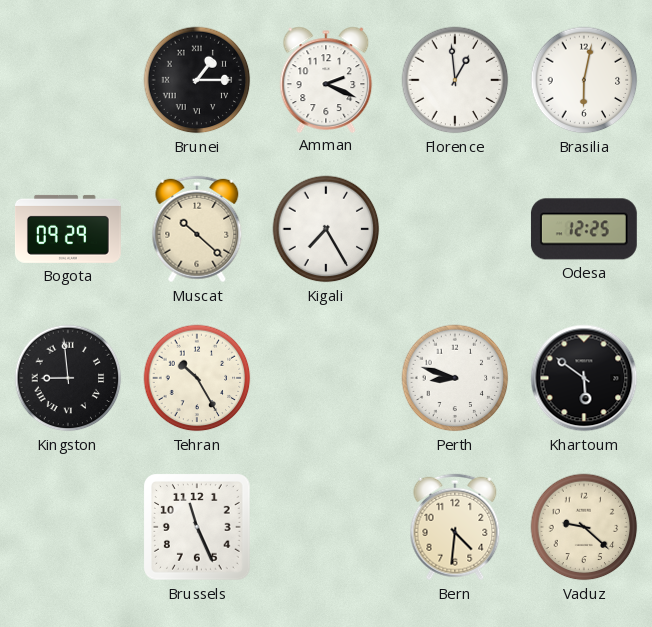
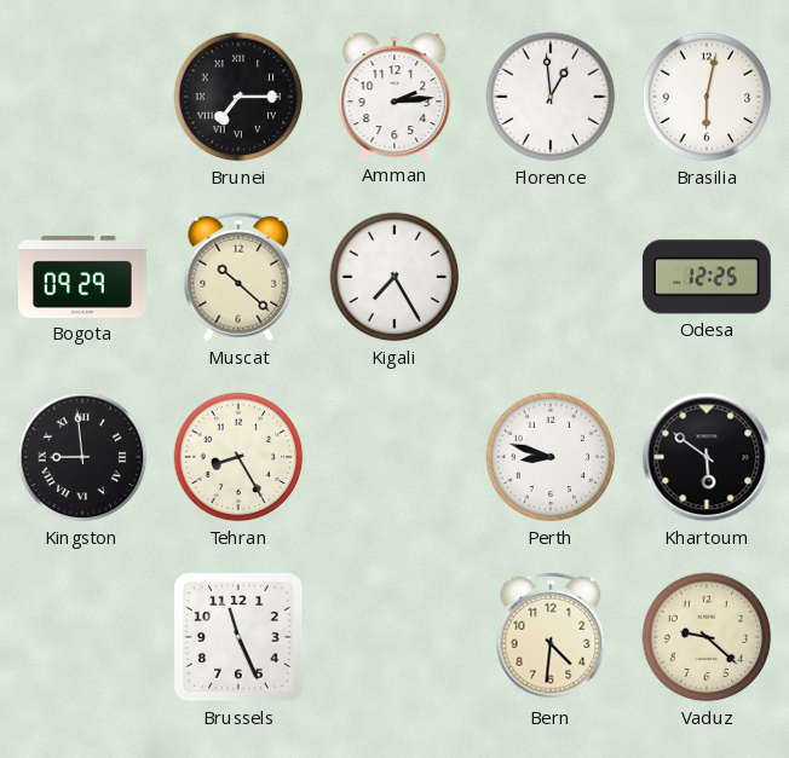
Brunei: 1:15 -> 7:15 (238, 97)
Amman: 2:19 -> 2:14 (394, 96)
Tehran: 10:25 -> 8:25 (238, 457)
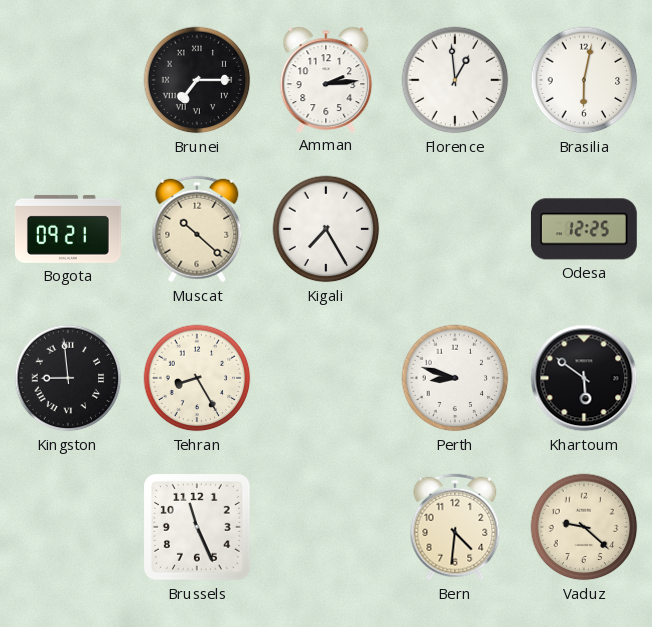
Bogota: 09:29 -> 09:21 (68, 229)
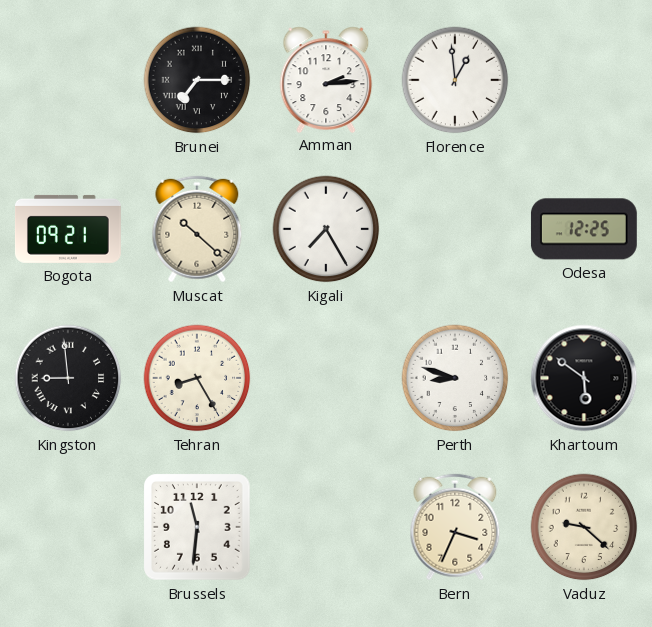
Brasilia: 6:02 -> none (584, 80)
Brussels: 11:26 -> 11:31 (198, 528)
Bern: 4:31 -> 3:34 (455, 527)
